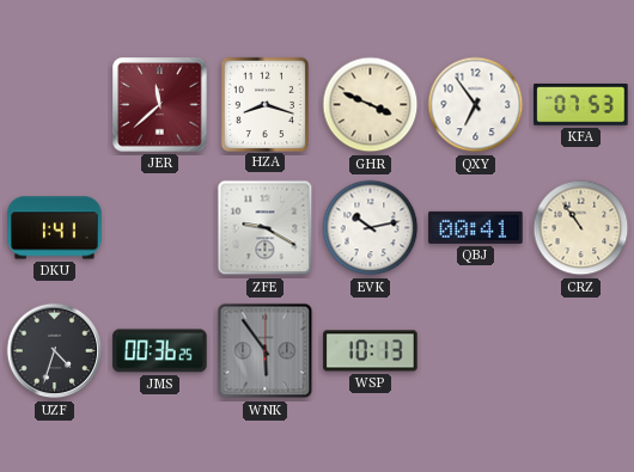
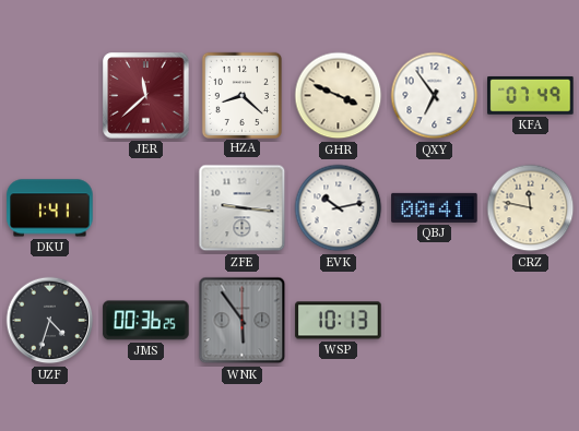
HZA: 8:18 -> 8:22 (241, 95)
KFA: 07:53 -> 07:49 (531, 95)
ZFE: 9:20 -> 9:16 (243, 208)
CRZ: 10:54 -> 11:47 (531, 208)
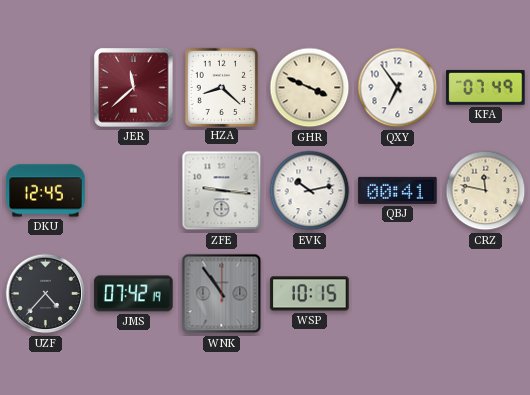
DKU: 1:41 -> 12:45 (46, 191)
UZF: 4:33 -> 4:37 (46, 294)
JMS: 00:36 -> 07:42 (134, 294)
WNK: 5:54 -> 10:54 (222, 294)
WSP: 10:13 -> 10:15 (310, 294)
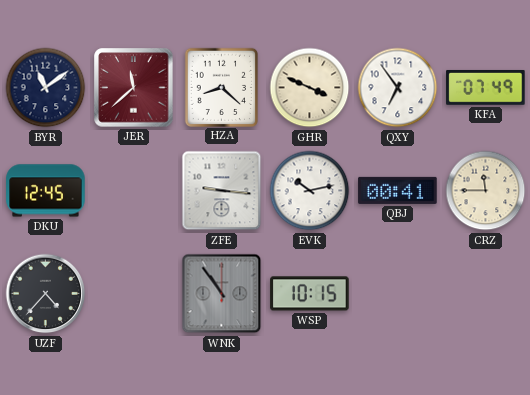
BYR: none -> 11:09 (46, 88)
CRZ: 11:47 -> 11:45 (486, 191)
JMS: 07:42 -> none (134, 294)
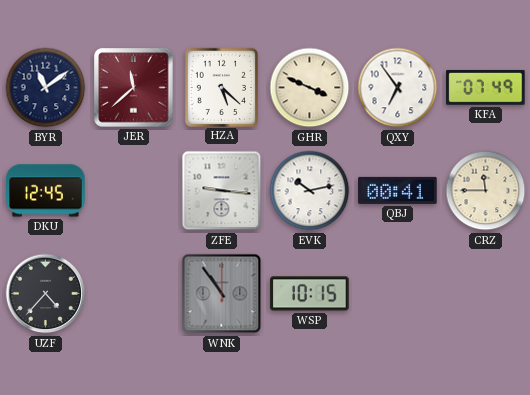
HZA: 8:22 -> 5:22 (221, 87)
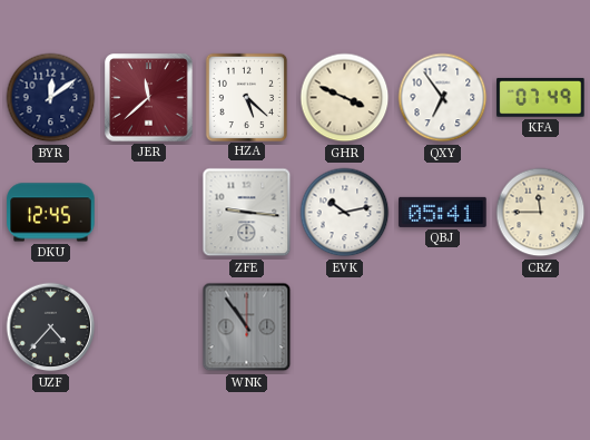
BYR: 11:09 -> 12:09 (51, 98)
QBJ: 00:41 -> 05:41 (443, 212)
WSP: 10:15 -> none (310, 294)
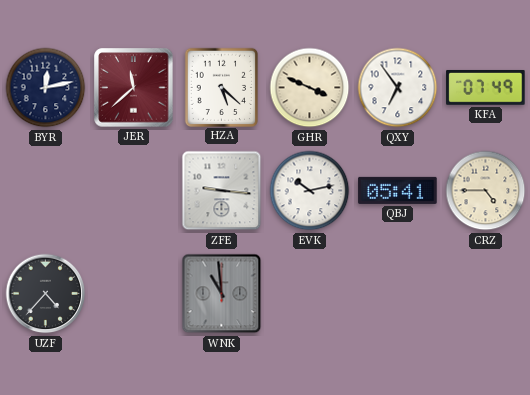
BYR: 12:09 -> 12:13 (46, 88)
DKU: 12:45 -> none (51, 213)
CRZ: 11:45 -> 4:45 (486, 191)
WNK: 10:54 -> 10:59 (222, 294)
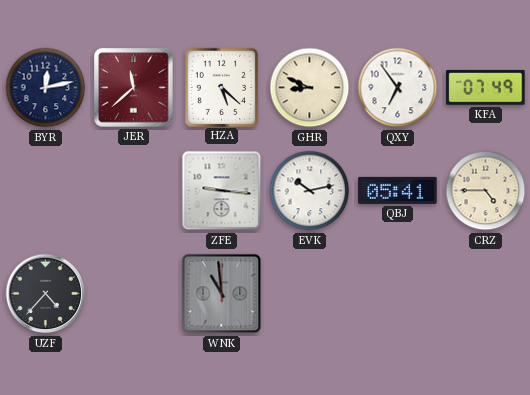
GHR: 3:49 -> 8:49 (310, 88)
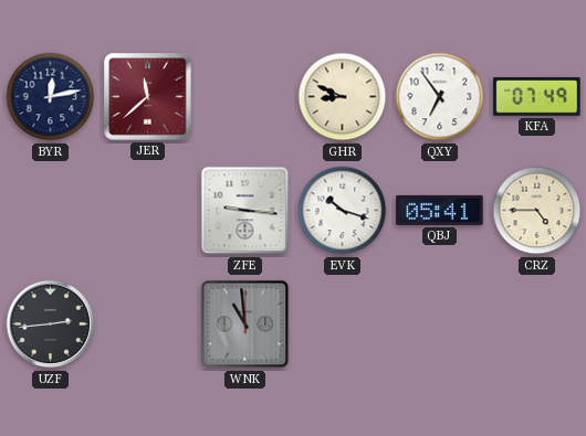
HZA: 5:22 -> none (221, 87)
EVK: 10:13 -> 10:18 (343, 211)
UZF: 4:37 -> 2:44 (51, 325)
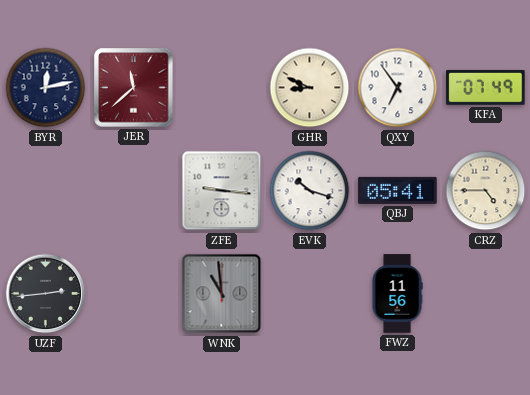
FWZ: none -> 11:56 (397, 294)
